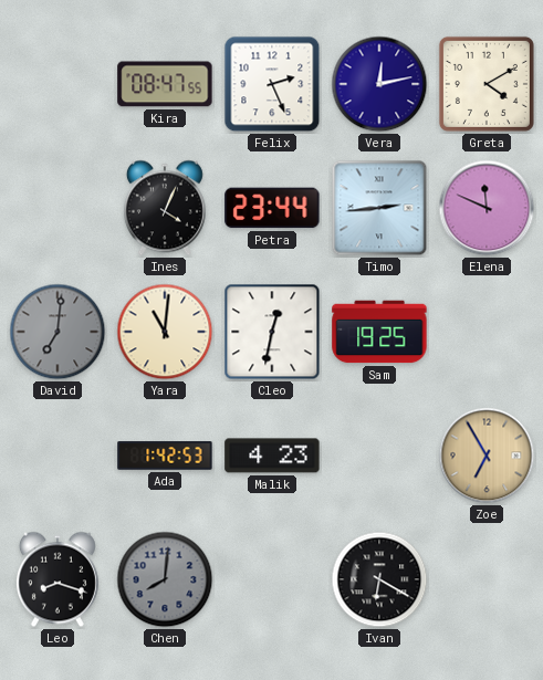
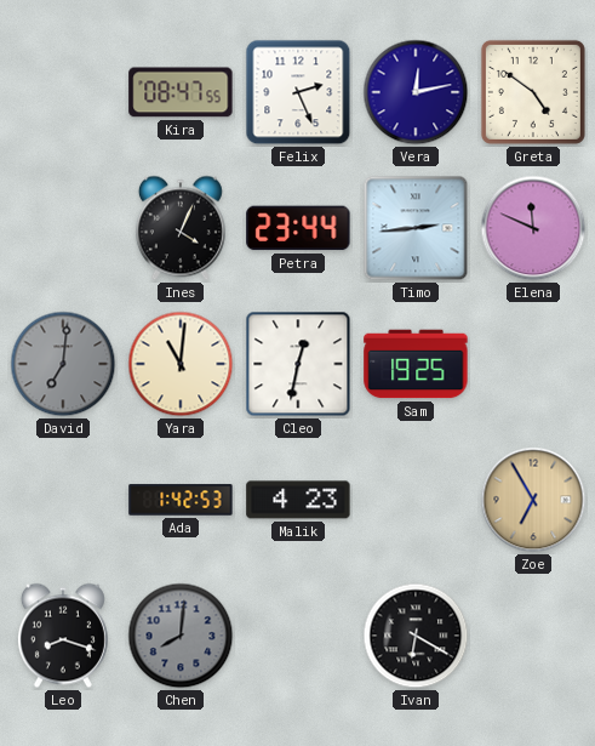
Greta: 4:10 -> 4:51 (533, 92)
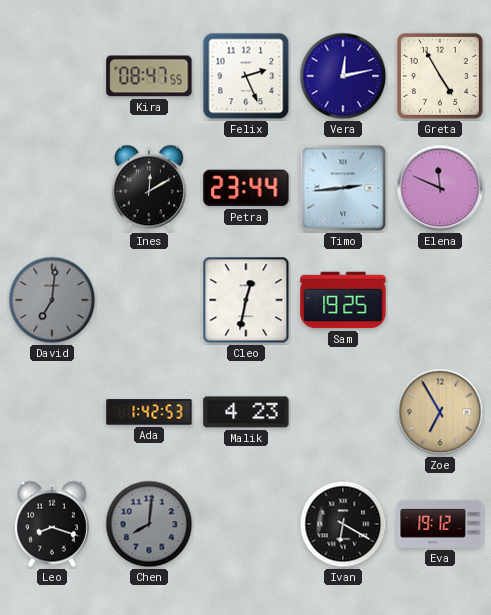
Greta: 4:51 -> 4:55 (440, 76)
Ines: 4:04 -> 12:10 (149, 188)
Yara: 11:01 -> none (181, 364)
Eva: none -> 19:12 (440, 524)
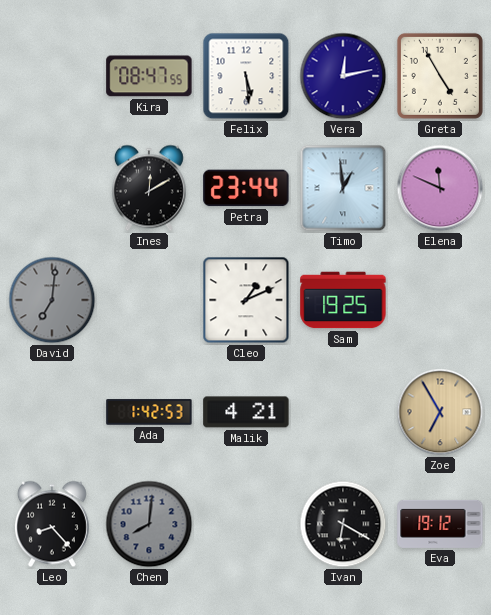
Felix: 2:26 -> 5:29 (246, 76)
Timo: 2:44 -> 12:59 (343, 188)
Cleo: 12:32 -> 1:11 (246, 300)
Malik: 4:23 -> 4:21 (246, 412)
Leo: 8:18 -> 8:23 (52, 524)
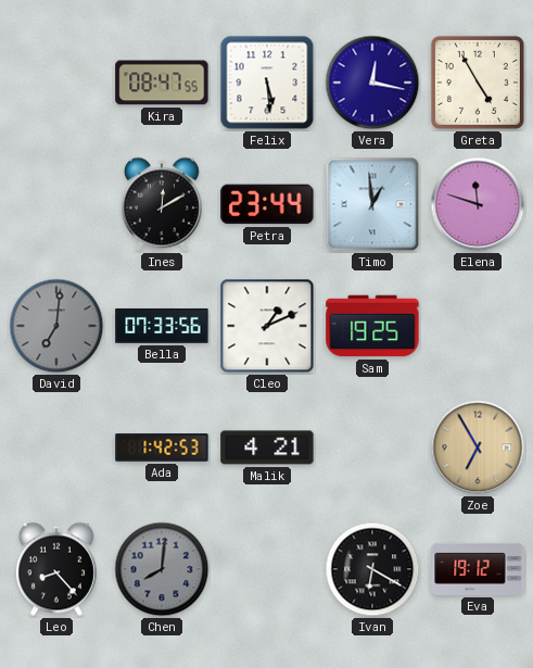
Vera: 12:13 -> 12:17 (372, 83)
Elena: 11:49 -> 11:48 (478, 204)
Bella: none -> 07:33 (162, 326)
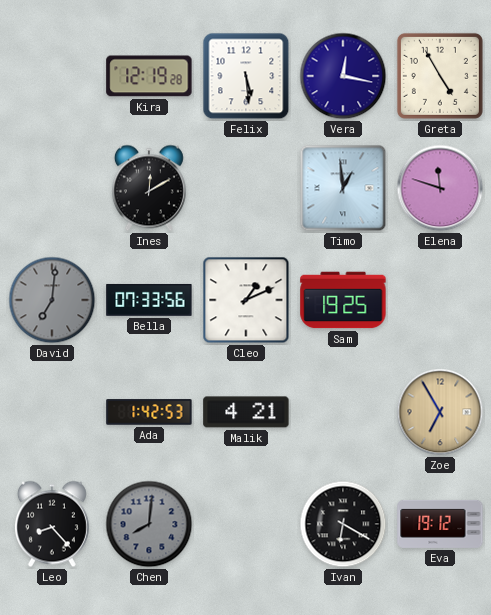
Kira: 08:47 -> 12:19 (149, 76)
Petra: 23:44 -> none (267, 204)
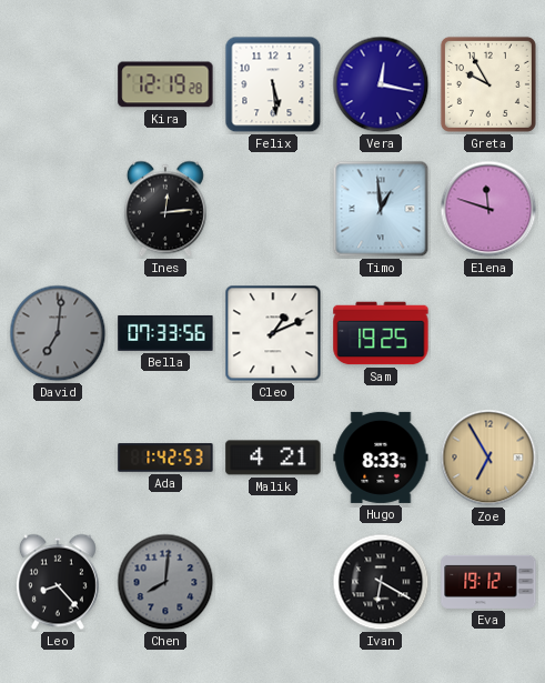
Greta: 4:55 -> 9:55 (488, 84)
Ines: 12:10 -> 12:14 (165, 209)
Hugo: none -> 8:33 (381, 458)
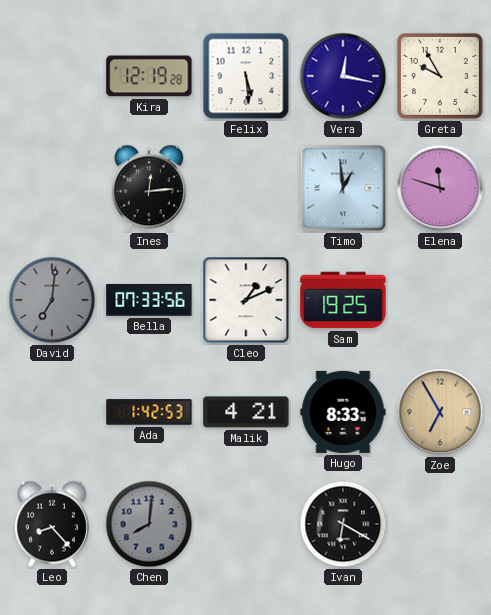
Eva: 19:12 -> none (488, 582)
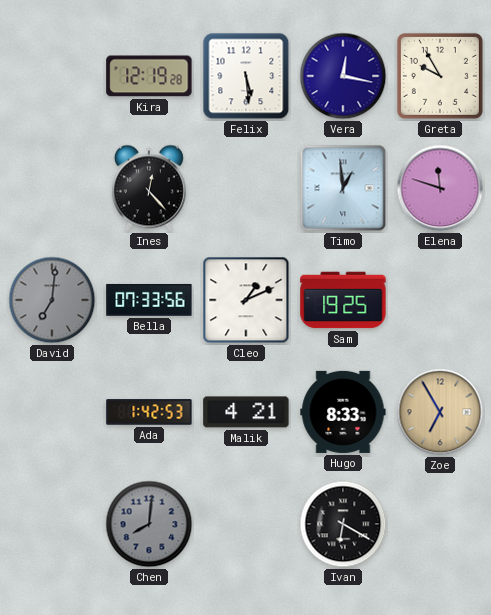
Ines: 12:14 -> 12:23 (149, 188)
Leo: 8:23 -> none (52, 524)
